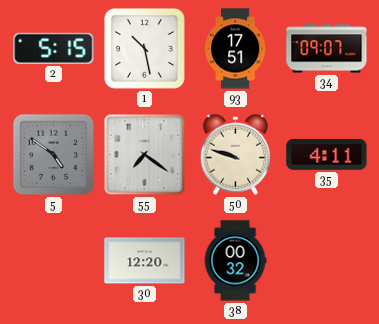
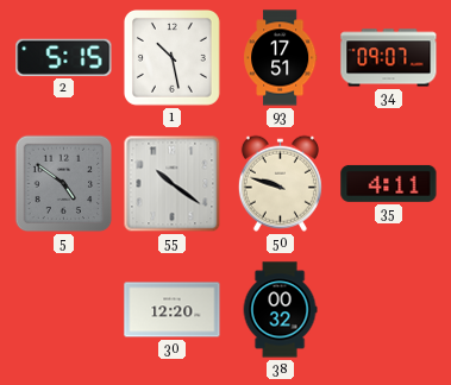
55: 7:21 -> 10:21 (173, 184)
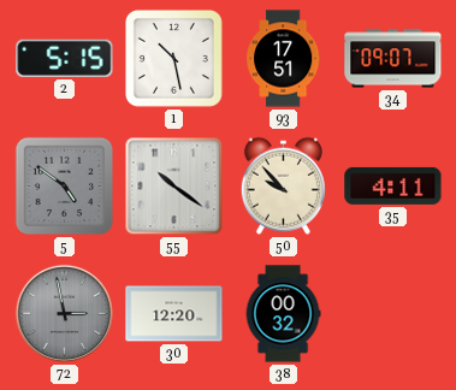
50: 9:48 -> 9:53 (283, 185)
72: none -> 2:58 (64, 313)
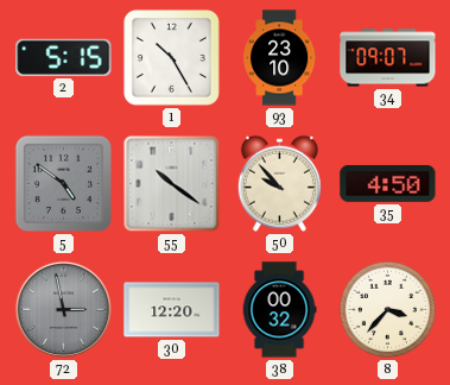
1: 10:28 -> 10:25 (171, 57)
93: 17:51 -> 23:10 (280, 58)
35: 4:11 -> 4:50 (388, 183)
8: none -> 3:37 (388, 310)
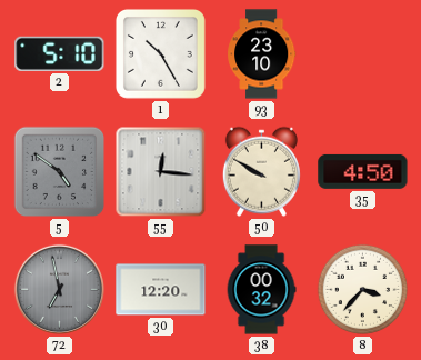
2: 5:15 -> 5:10 (60, 53)
34: 09:07 -> none (388, 58)
55: 10:21 -> 12:16 (161, 172)
50: 9:53 -> 9:50 (261, 171)
72: 2:58 -> 6:58 (59, 289)
